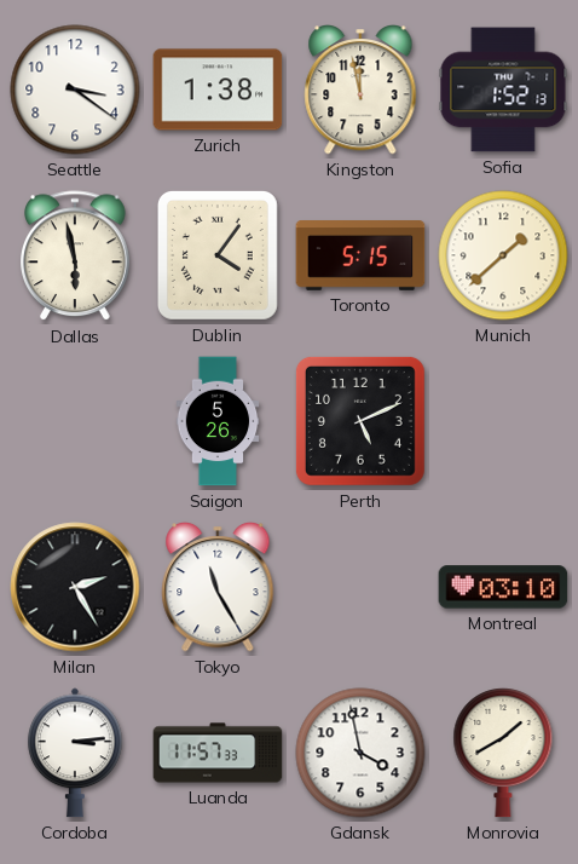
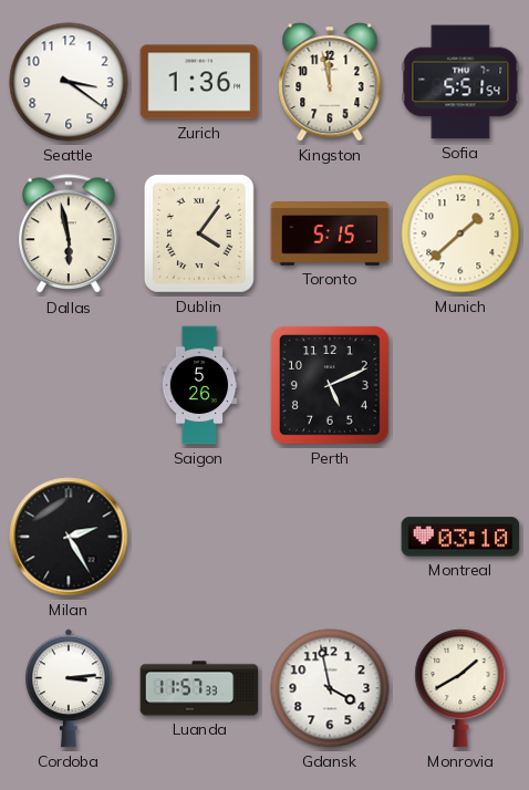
Zurich: 1:38 -> 1:36 (199, 82)
Sofia: 1:52 -> 5:51 (460, 82)
Tokyo: 11:25 -> none (218, 588)
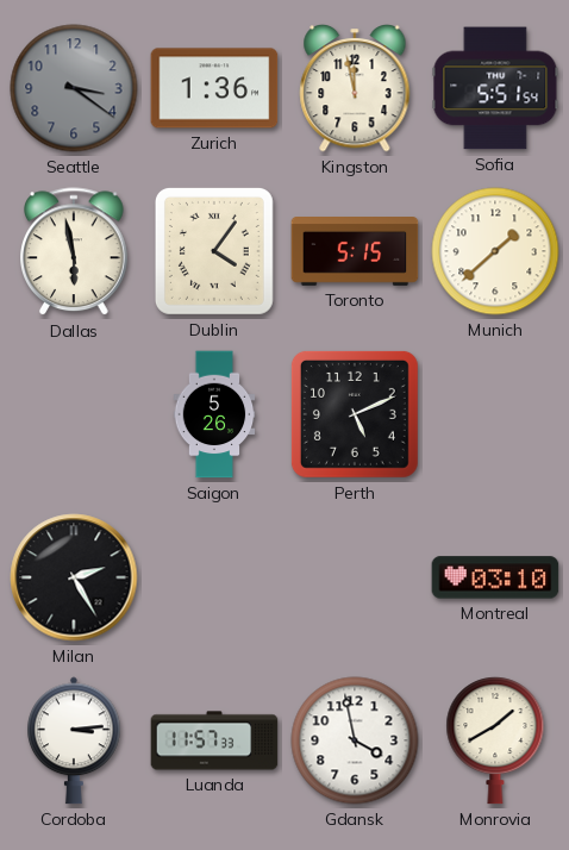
Seattle dial: white -> grey (74, 88)
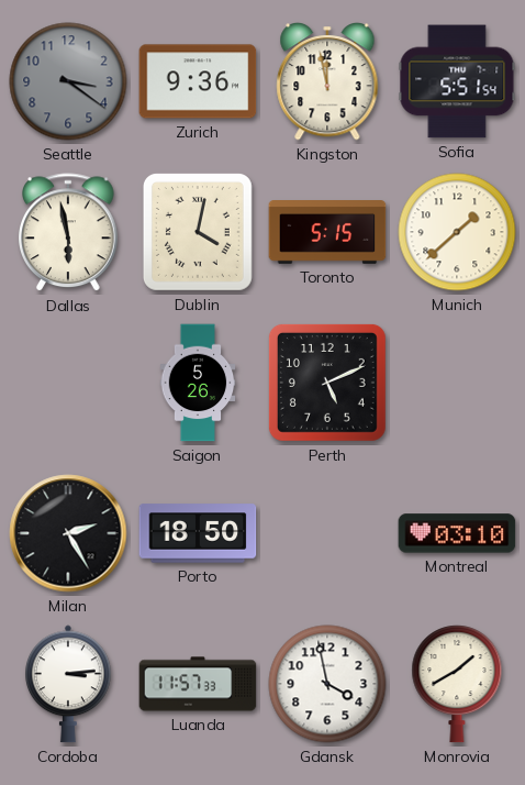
Zurich: 1:36 -> 9:36 (198, 81)
Dublin: 4:06 -> 4:02 (198, 232)
Porto: none -> 18:50 (198, 533)
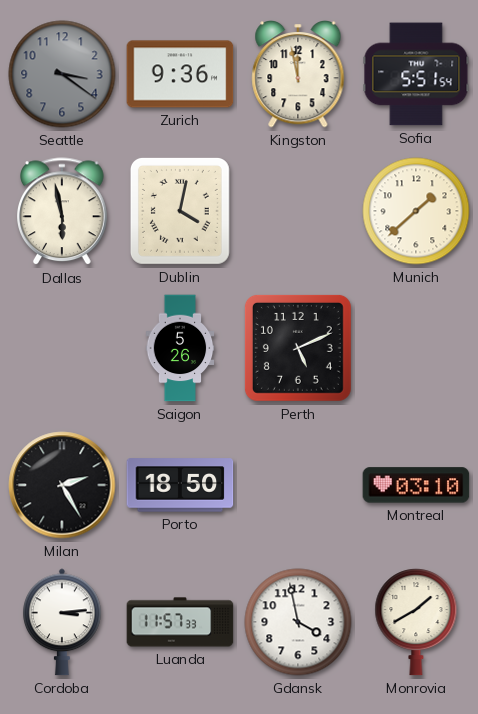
Toronto: 5:15 -> none (327, 233)
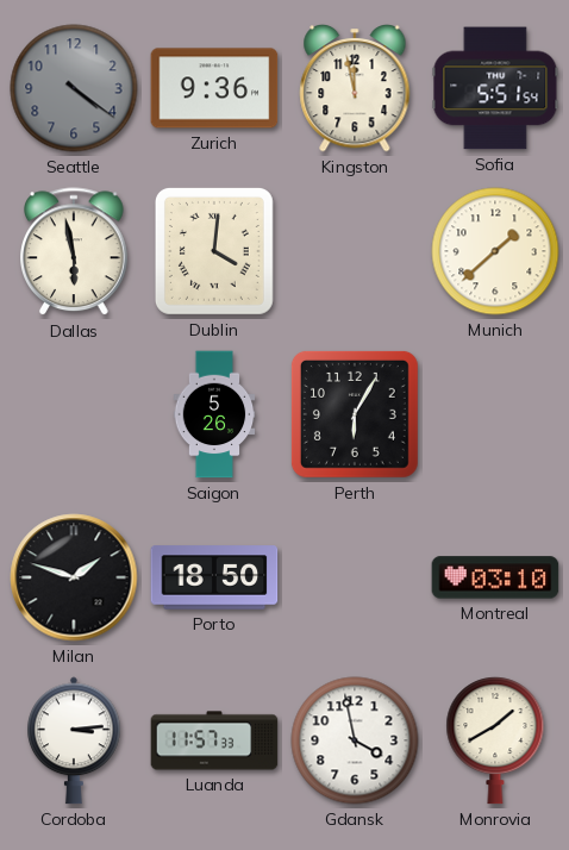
Seattle: 3:21 -> 4:21 (74, 88)
Dublin: 4:02 -> 4:01 (214, 251)
Perth: 5:11 -> 6:05 (355, 414)
Milan: 2:25 -> 1:48 (74, 577)
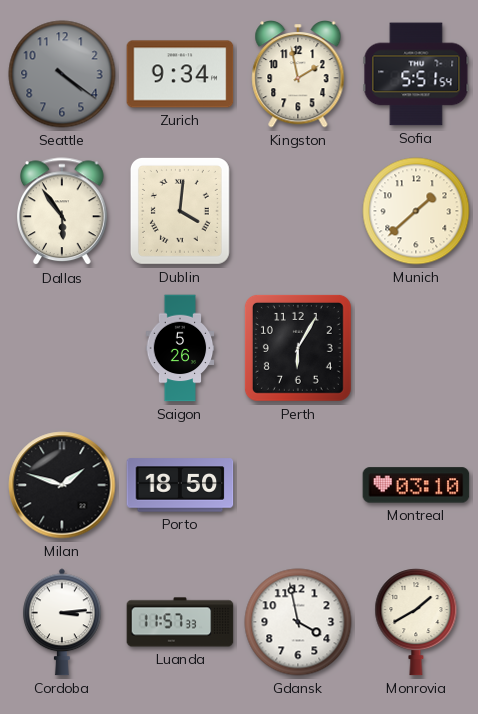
Zurich: 9:36 -> 9:34 (180, 74)
Kingston: 11:58 -> 1:58 (298, 75)
Dallas: 5:58 -> 5:54 (63, 212)
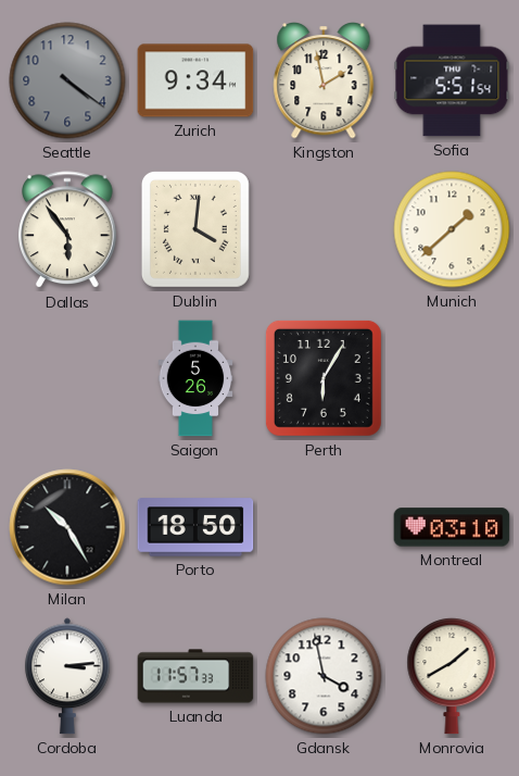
Milan: 1:48 -> 10:25 (67, 527)
